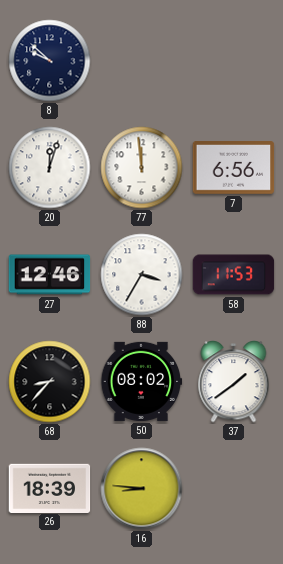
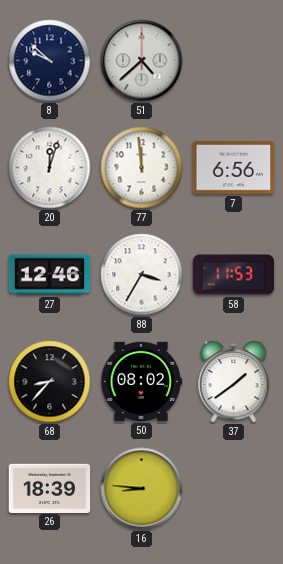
51: none -> 4:38 (142, 61)
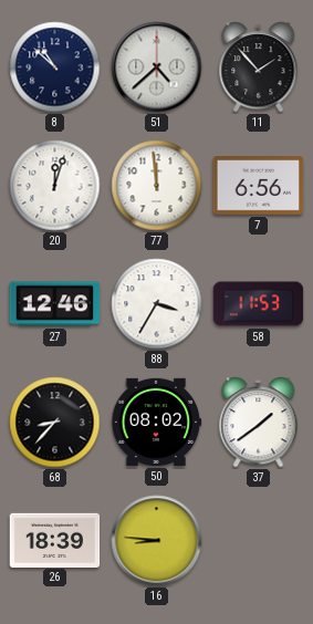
8: 9:52 -> 10:52 (55, 67)
11: none -> 1:53 (259, 67)
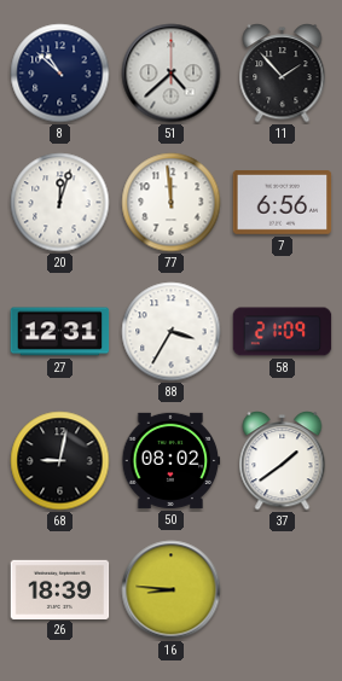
27: 12:46 -> 12:31 (60, 332)
58: 11:53 -> 21:09 (283, 332)
68: 8:37 -> 9:02 (60, 461)
